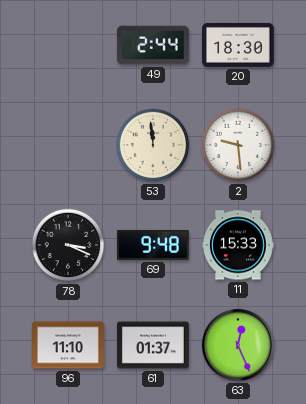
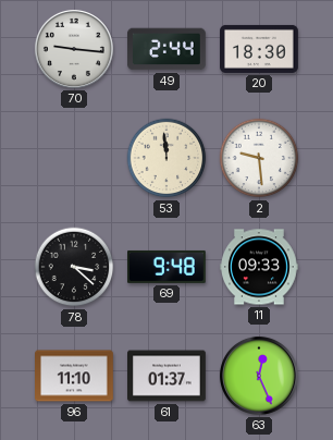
70: none -> 9:16 (74, 49)
78: 3:19 -> 3:22 (74, 267)
11: 15:33 -> 09:33 (260, 267)
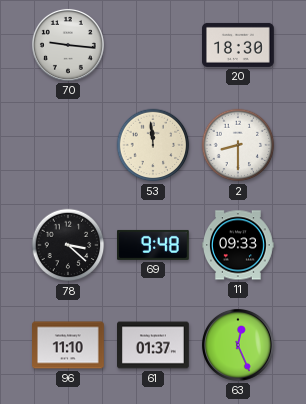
49: 2:44 -> none (168, 49)
2: 9:29 -> 8:30 (238, 145)
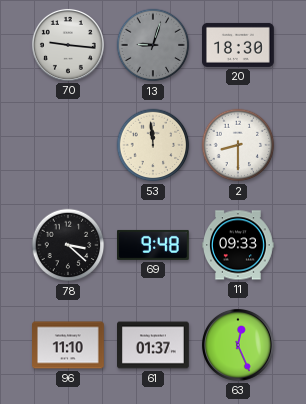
13: none -> 9:03 (153, 45)
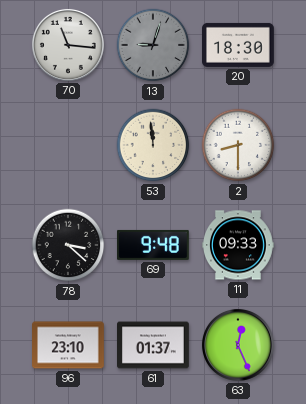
70: 9:16 -> 11:16 (68, 45)
96: 11:10 -> 23:10 (69, 345)
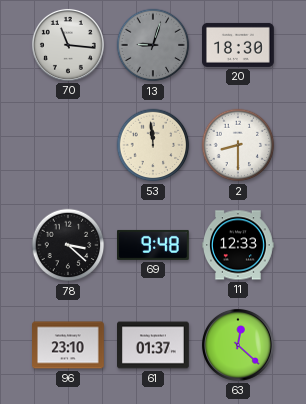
11: 09:33 -> 12:33 (239, 245)
63: 12:26 -> 12:22 (238, 345)
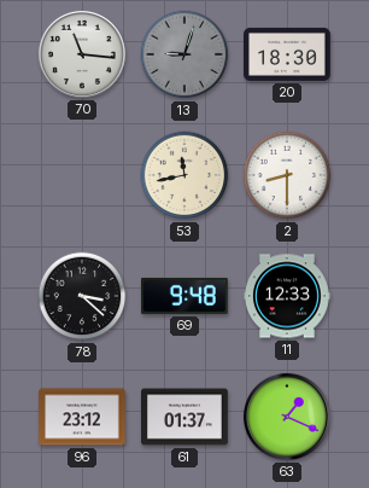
53: 11:59 -> 11:43 (184, 175)
96: 23:10 -> 23:12 (83, 417)
63: 12:22 -> 1:19 (287, 417)
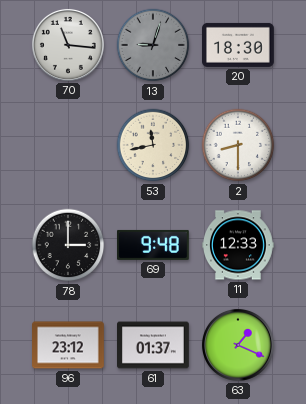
78: 3:22 -> 3:00 (68, 245)
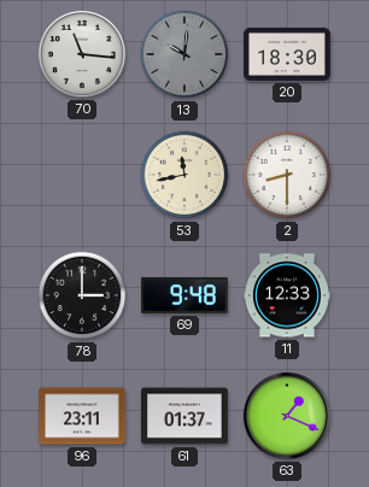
13: 9:03 -> 10:01 (184, 54)
96: 23:12 -> 23:11 (83, 416)
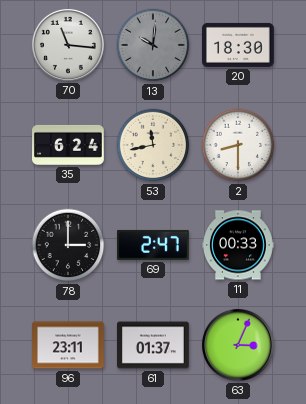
35: none -> 6:24 (69, 145)
69: 9:48 -> 2:47 (154, 245)
11: 12:33 -> 00:33 (239, 245)
63: 1:19 -> 3:04 (238, 345)
